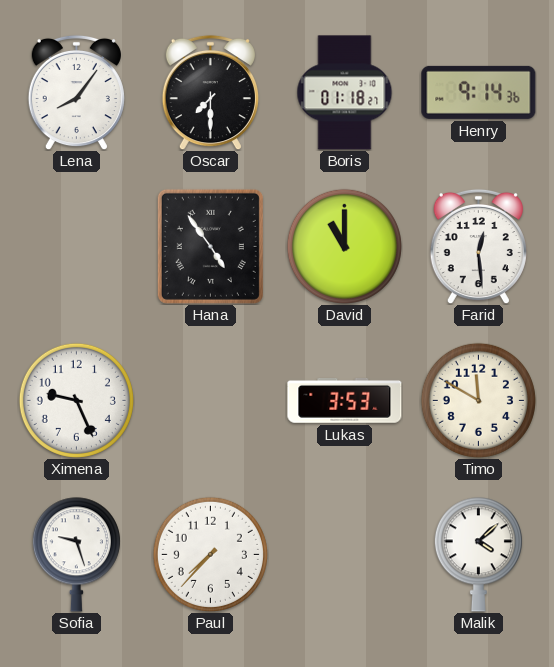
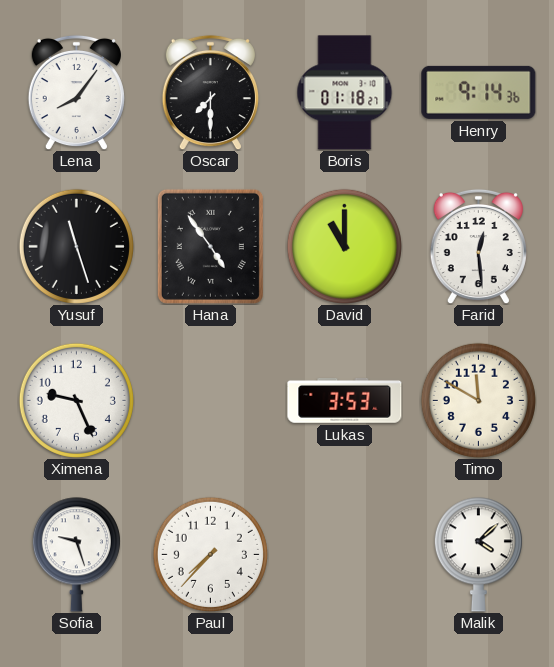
Yusuf: none -> 11:27 (76, 246)
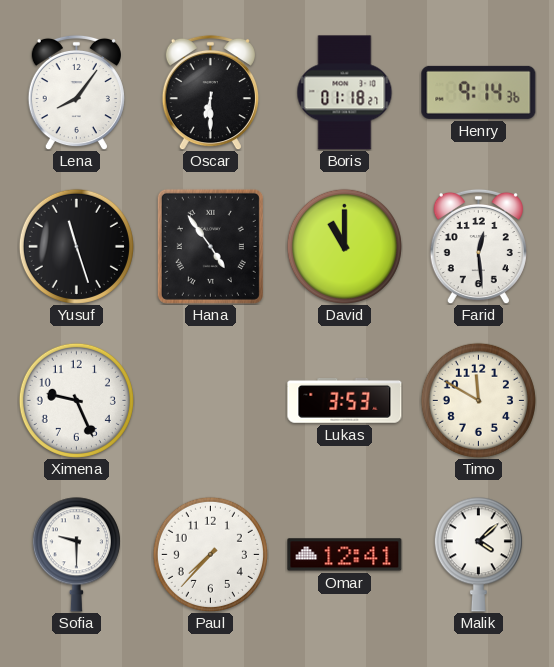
Oscar: 7:30 -> 6:30 (210, 92)
Sofia: 9:27 -> 9:30 (76, 555)
Omar: none -> 12:41 (345, 555)
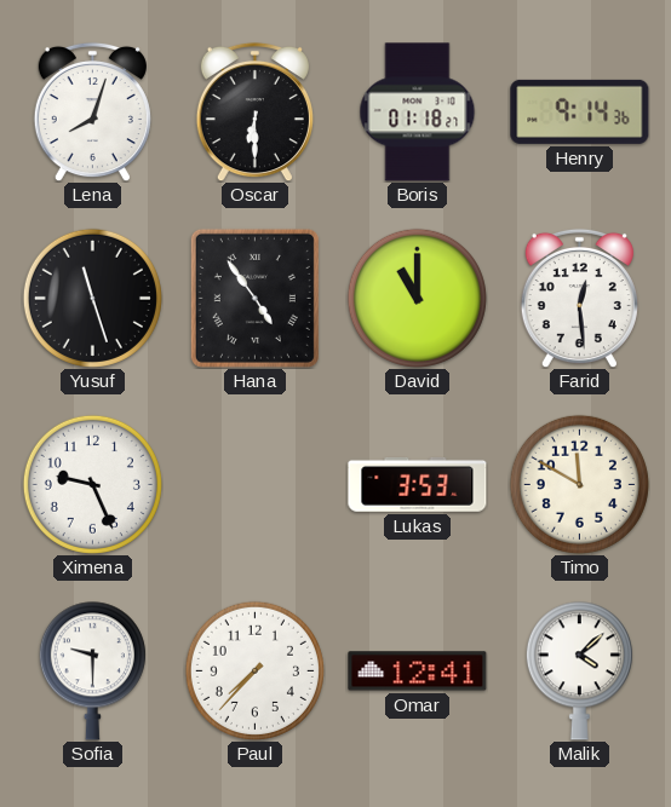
Lena: 8:06 -> 8:03 (92, 111)
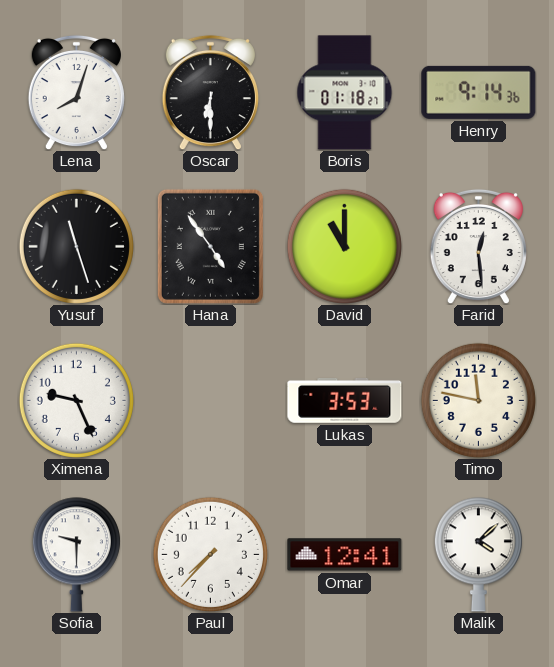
Timo: 11:50 -> 11:47 (478, 400)
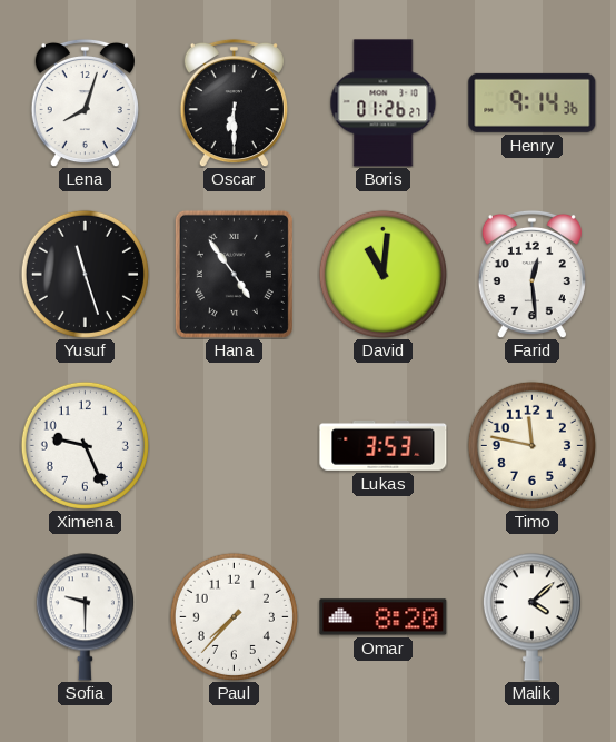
Boris: 01:18 -> 01:26 (384, 103)
David: 11:00 -> 11:01 (382, 274)
Omar: 12:41 -> 8:20 (384, 617)
